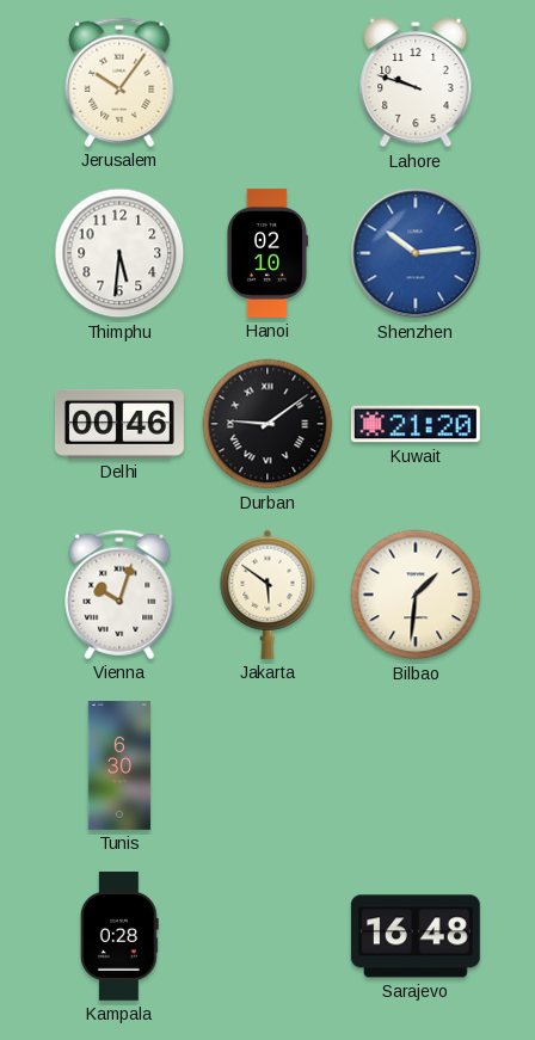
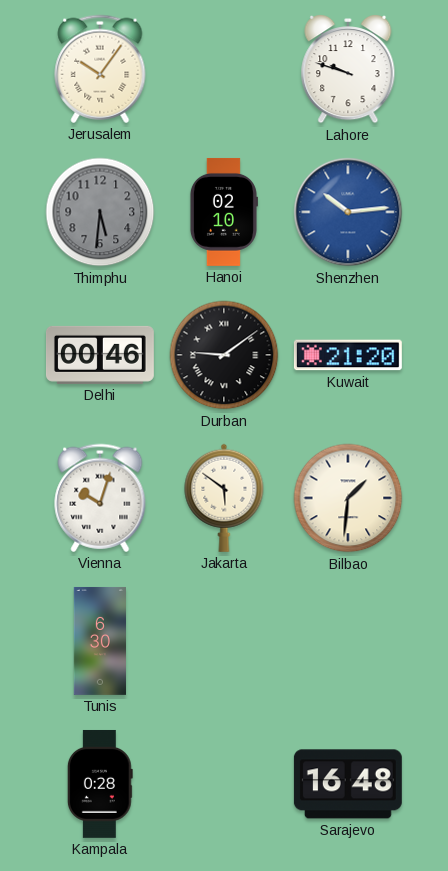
Thimphu dial: white -> grey (100, 212)
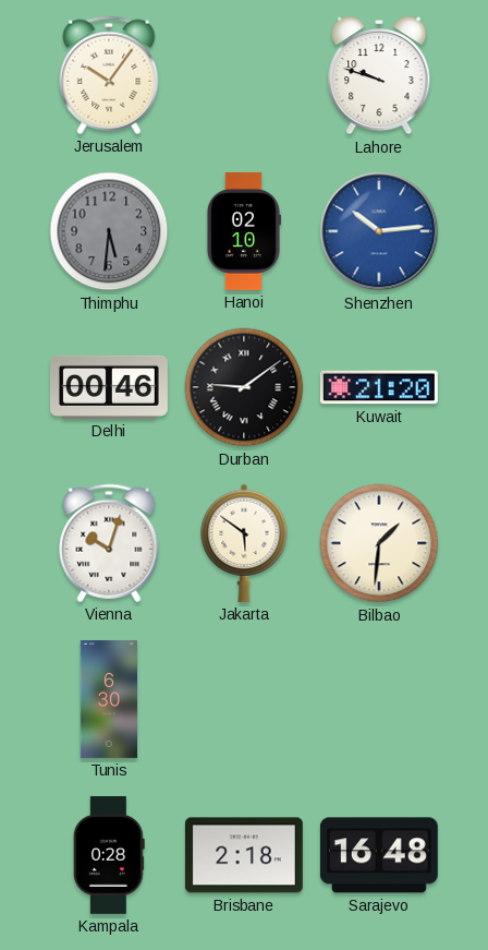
Brisbane: none -> 2:18 (244, 855)
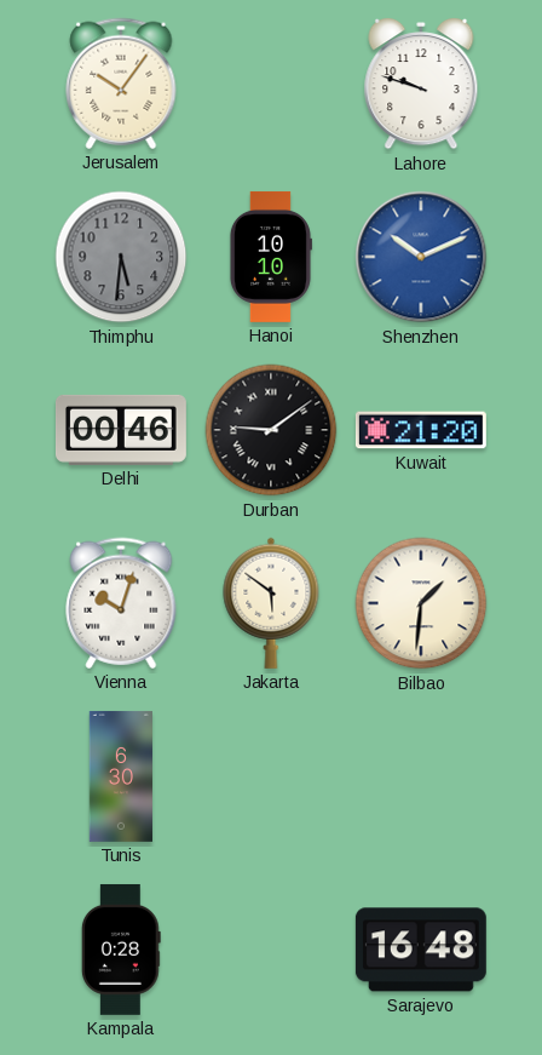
Hanoi: 02:10 -> 10:10 (270, 257)
Shenzhen: 10:14 -> 10:11 (421, 257)
Brisbane: 2:18 -> none (244, 855)
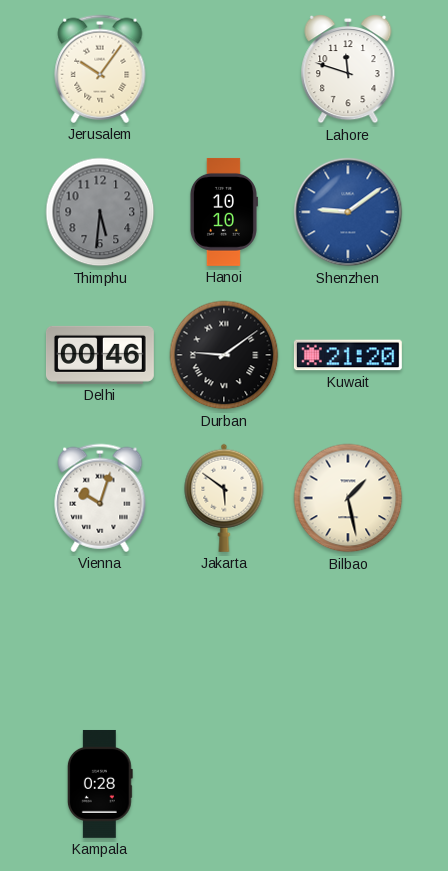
Lahore: 9:48 -> 11:48 (348, 70)
Shenzhen: 10:11 -> 9:09 (348, 212)
Bilbao: 1:31 -> 1:28 (348, 498)
Tunis: 6:30 -> none (120, 776)
Sarajevo: 16:48 -> none (421, 950)
